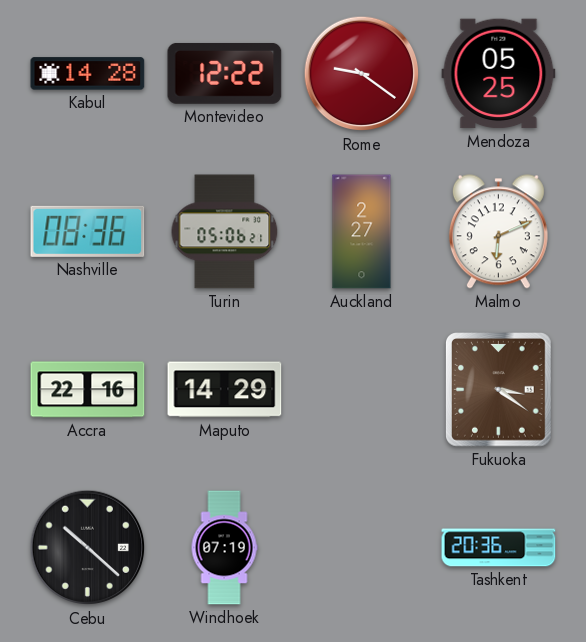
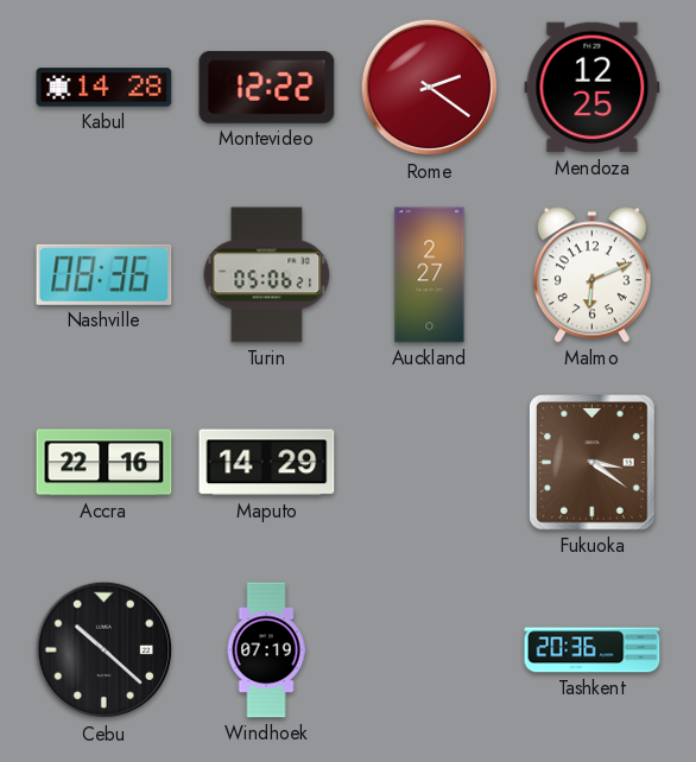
Rome: 9:21 -> 2:21 (430, 88)
Mendoza: 05:25 -> 12:25 (593, 88)
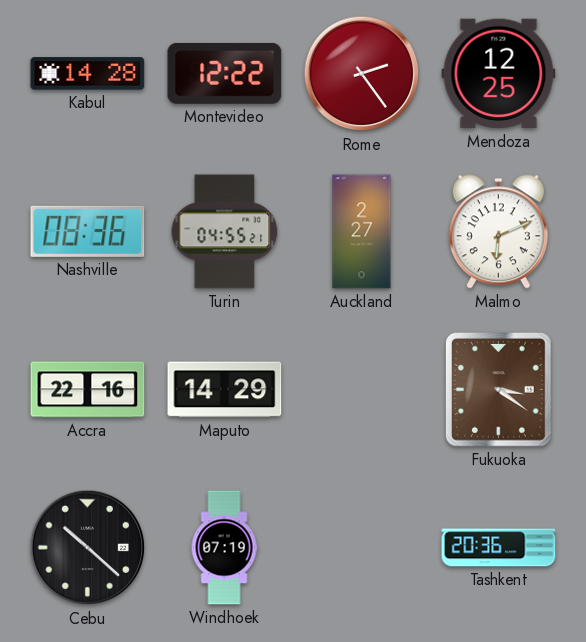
Rome: 2:21 -> 2:24 (362, 74)
Turin: 05:06 -> 04:55 (225, 232)
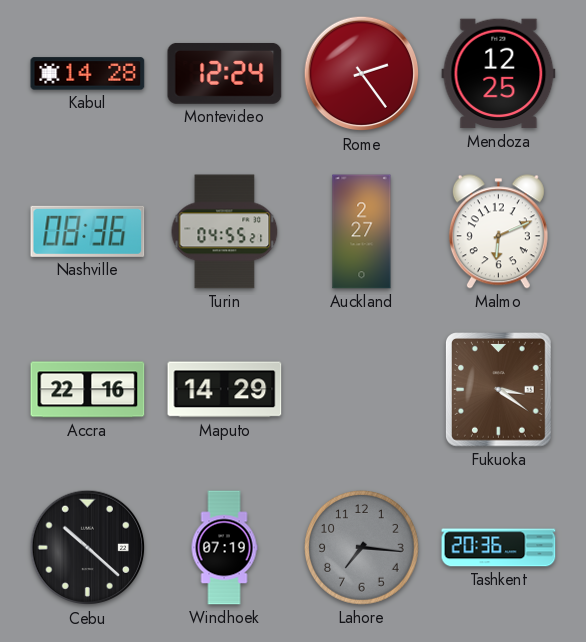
Montevideo: 12:22 -> 12:24 (225, 73)
Lahore: none -> 7:16 (362, 548)
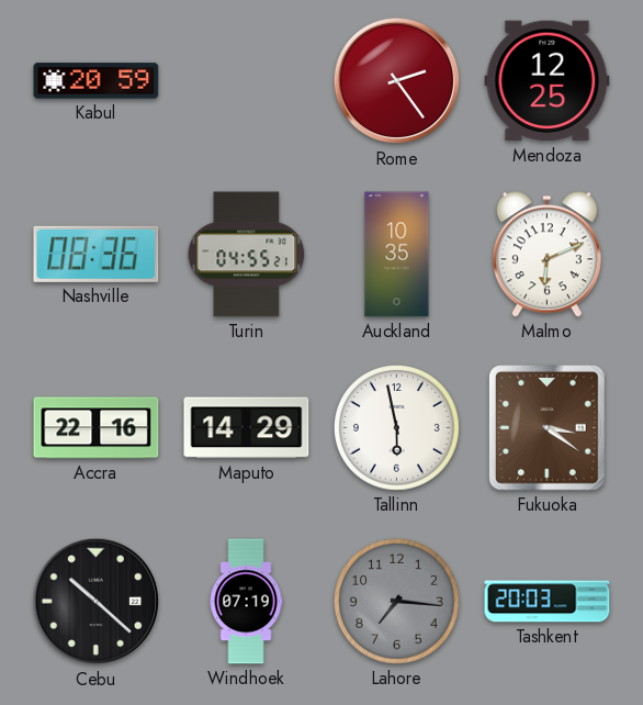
Kabul: 14:28 -> 20:59 (97, 81)
Montevideo: 12:24 -> none (225, 73)
Auckland: 2:27 -> 10:35 (397, 255)
Tallinn: none -> 5:58 (397, 428)
Tashkent: 20:36 -> 20:03 (548, 602)
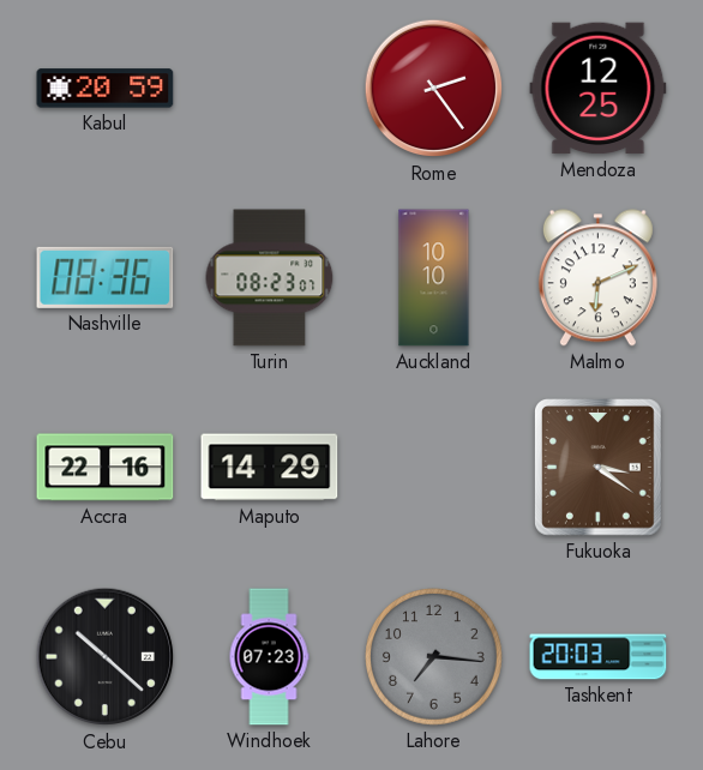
Turin: 04:55 -> 08:23 (270, 278)
Auckland: 10:35 -> 10:10 (434, 278)
Tallinn: 5:58 -> none (397, 428)
Windhoek: 07:19 -> 07:23 (269, 657)
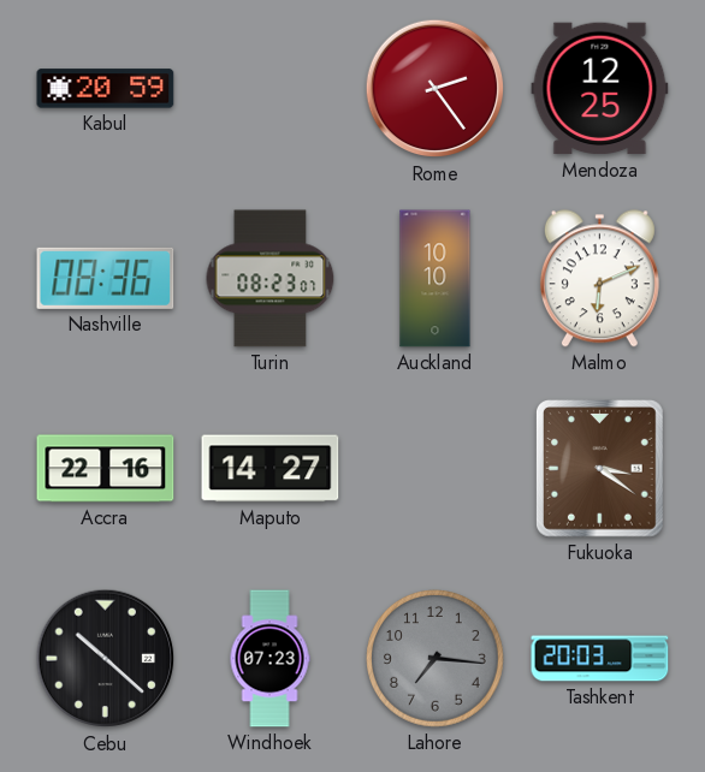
Maputo: 14:29 -> 14:27 (271, 469)
